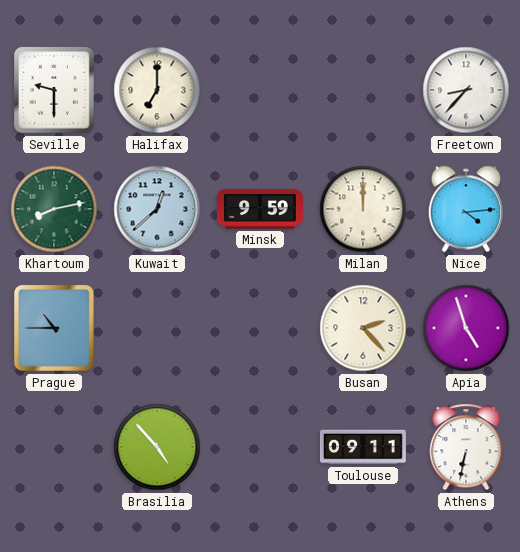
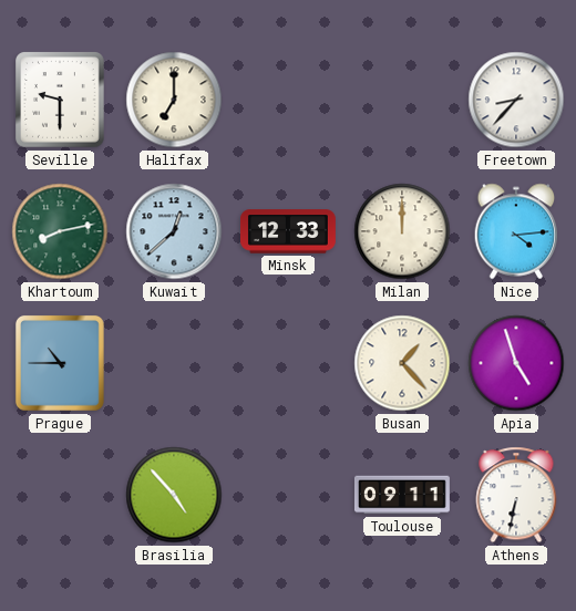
Minsk: 9:59 -> 12:33 (288, 231)
Busan: 2:23 -> 1:23 (402, 363)
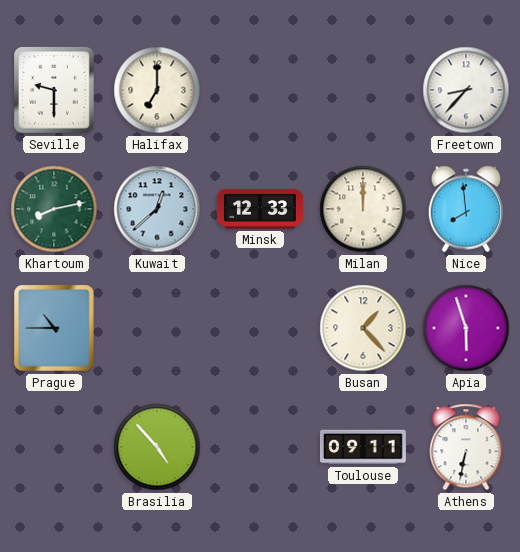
Nice: 4:14 -> 7:59 (466, 209)
Apia: 4:57 -> 5:57 (466, 328)
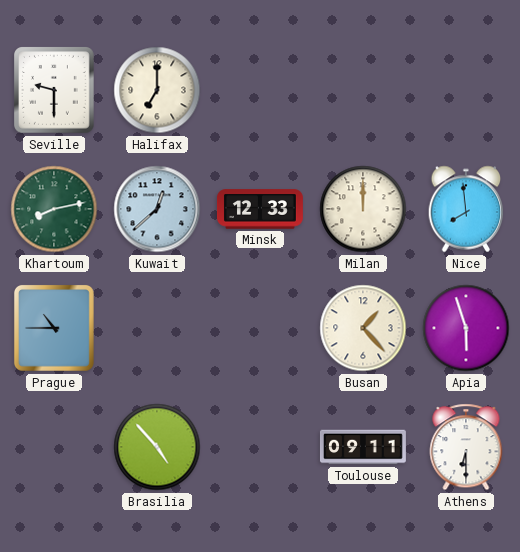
Freetown: 8:37 -> none (466, 90)
Athens: 6:32 -> 6:30 (466, 447)
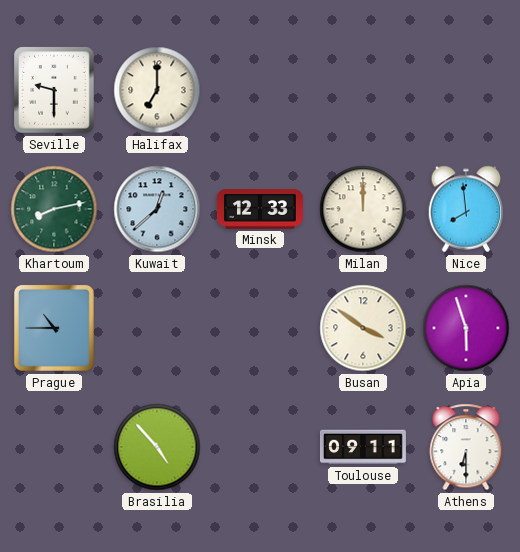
Busan: 1:23 -> 3:51 (363, 328)
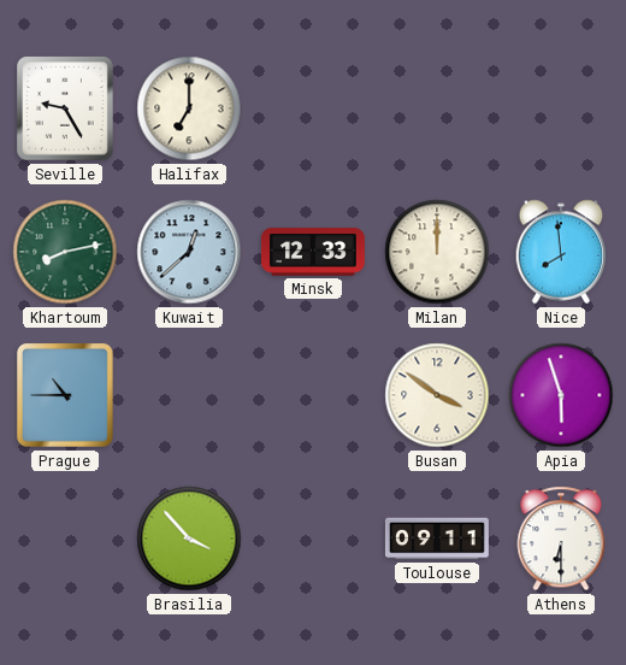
Seville: 9:30 -> 9:25 (66, 108)
Brasilia: 4:53 -> 3:53 (189, 539)
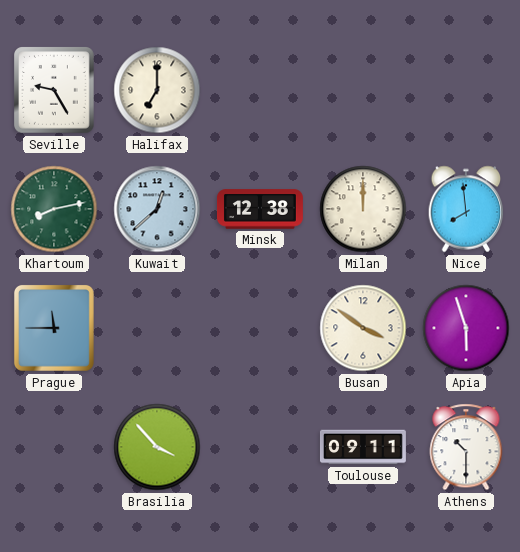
Minsk: 12:33 -> 12:38 (260, 209)
Prague: 10:45 -> 11:45 (54, 328)
Athens: 6:30 -> 10:30 (466, 447)
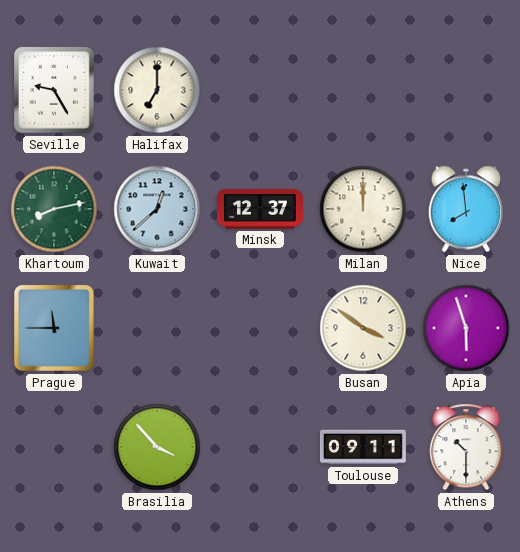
Minsk: 12:38 -> 12:37 (260, 209)
